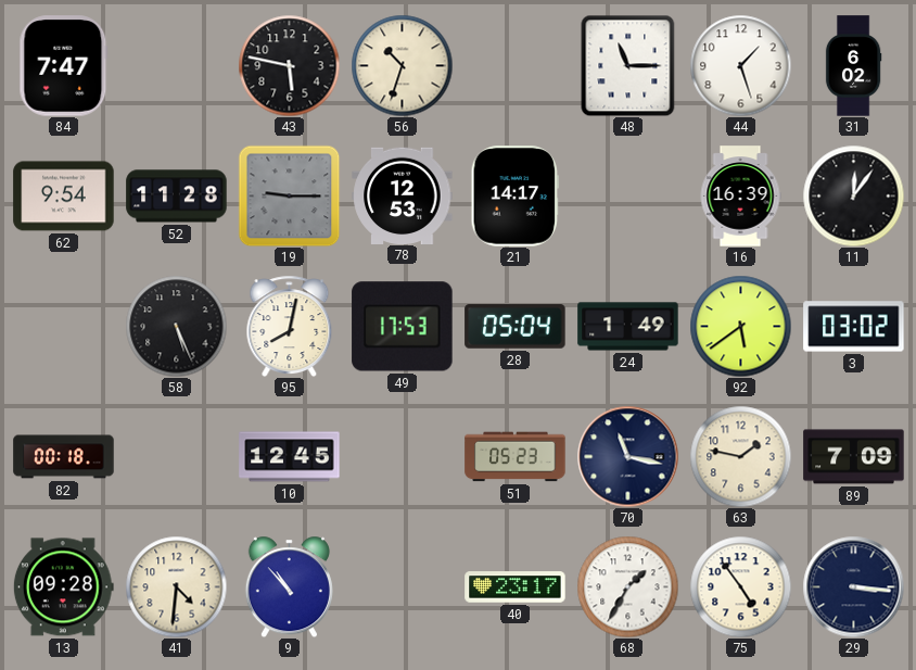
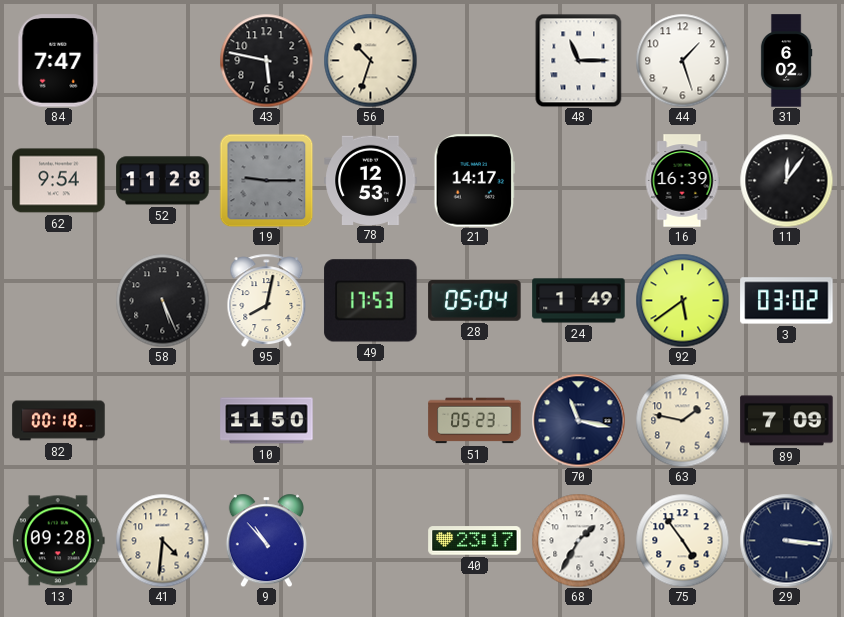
10: 12:45 -> 11:50 (267, 421)
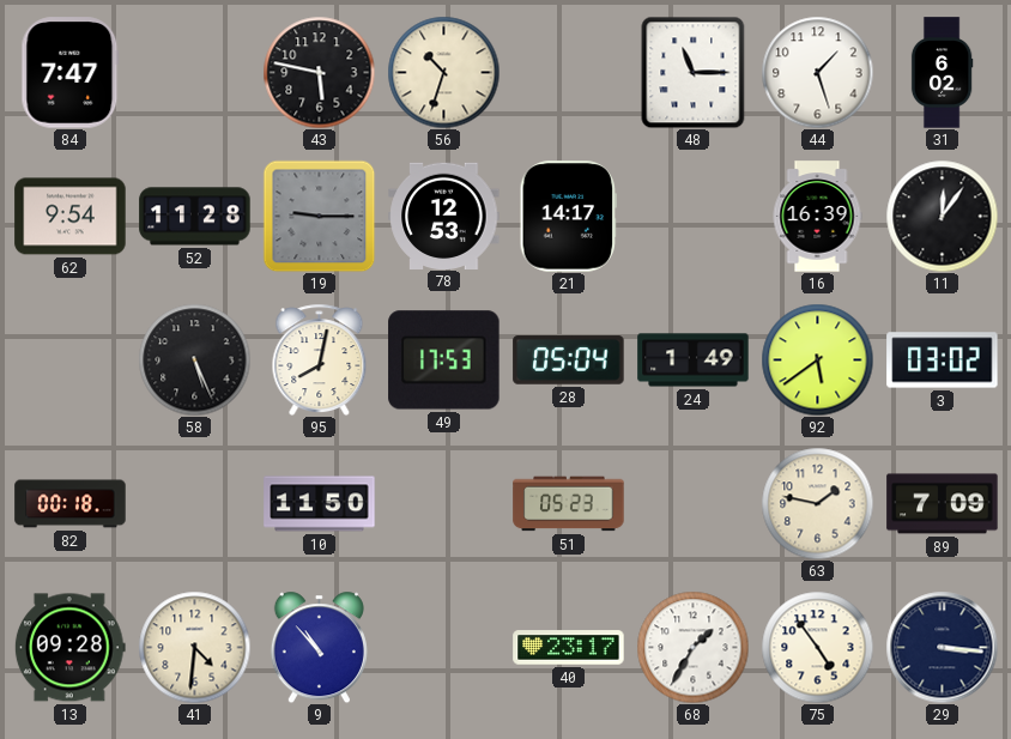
70: 11:17 -> none (578, 420)
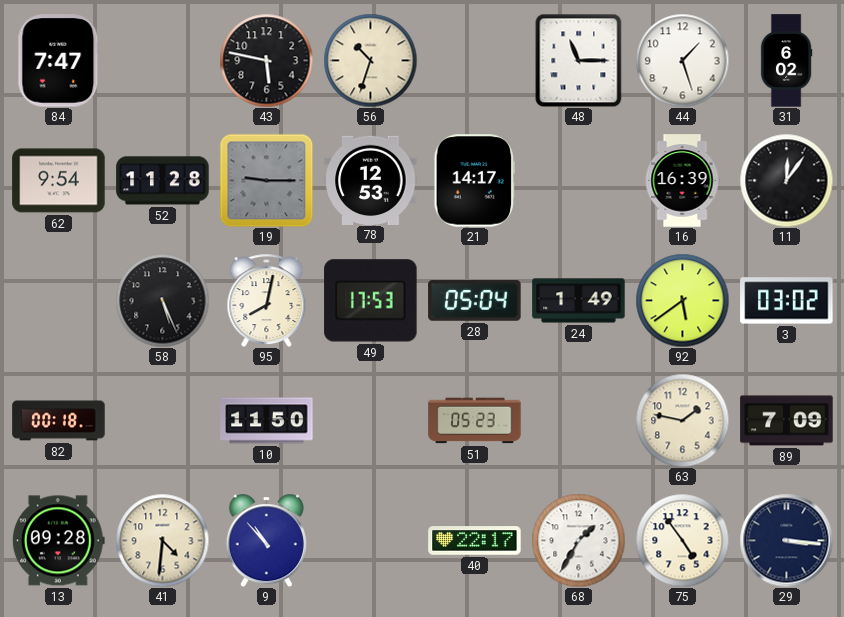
40: 23:17 -> 22:17 (475, 541)
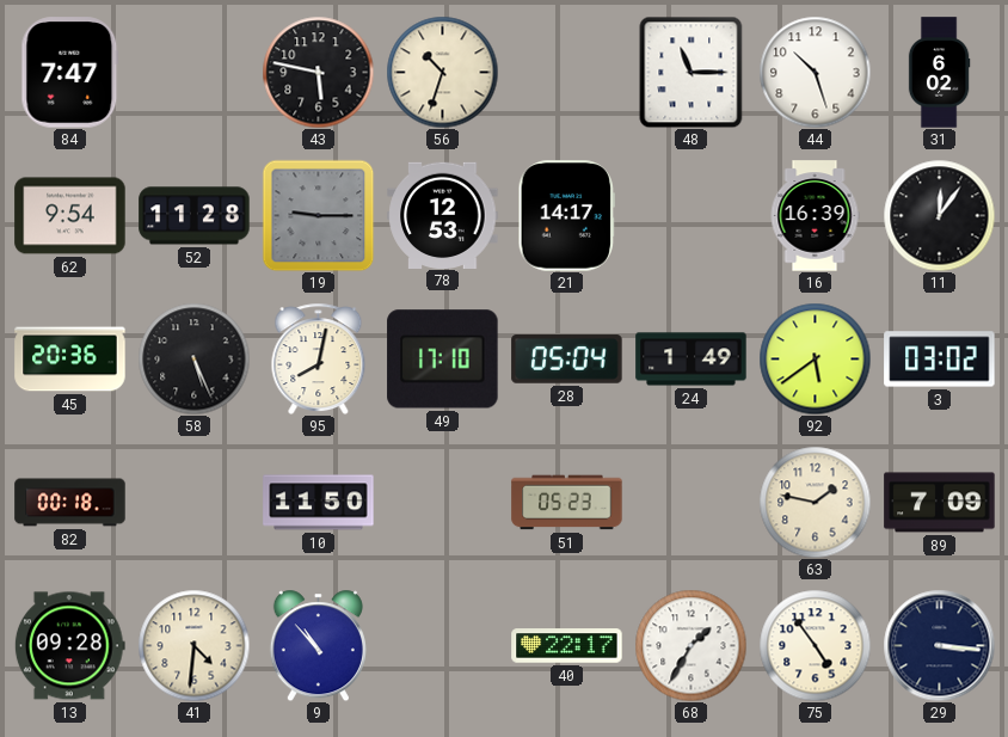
44: 1:27 -> 10:27 (815, 72)
45: none -> 20:36 (70, 360)
49: 17:53 -> 17:10 (443, 360)
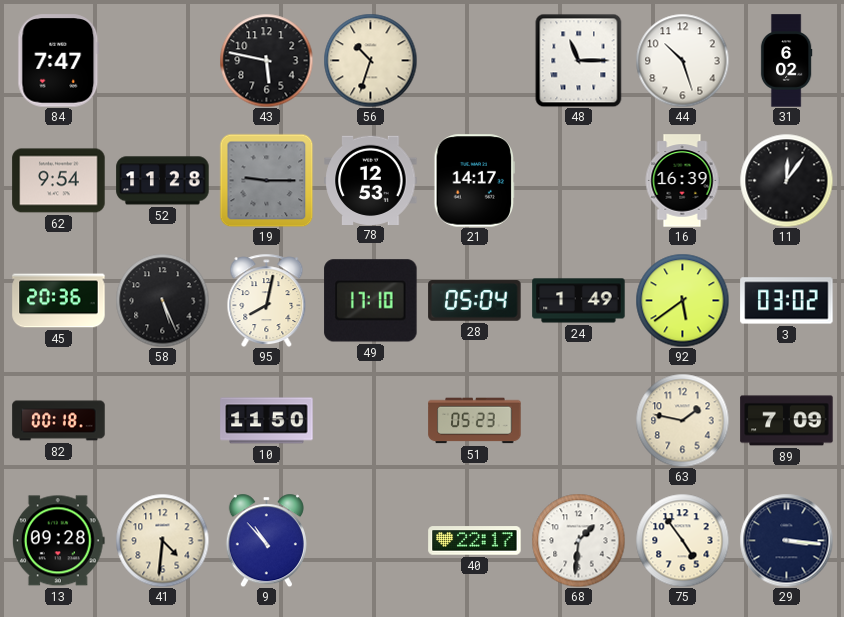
68: 1:35 -> 1:31 (578, 540)
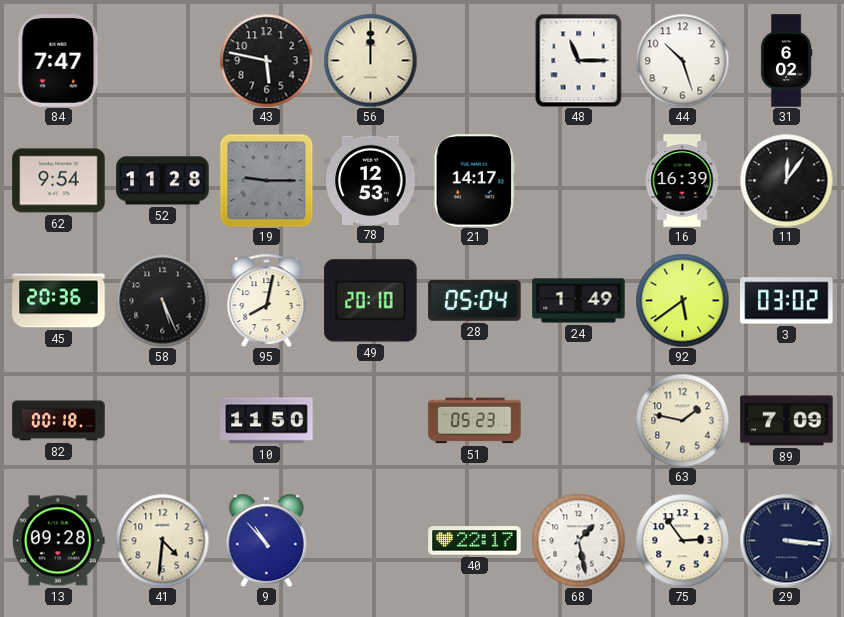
56: 10:33 -> 12:00 (370, 60)
49: 17:10 -> 20:10 (371, 301)
68: 1:31 -> 1:28 (578, 540)
75: 4:54 -> 2:54 (682, 540)
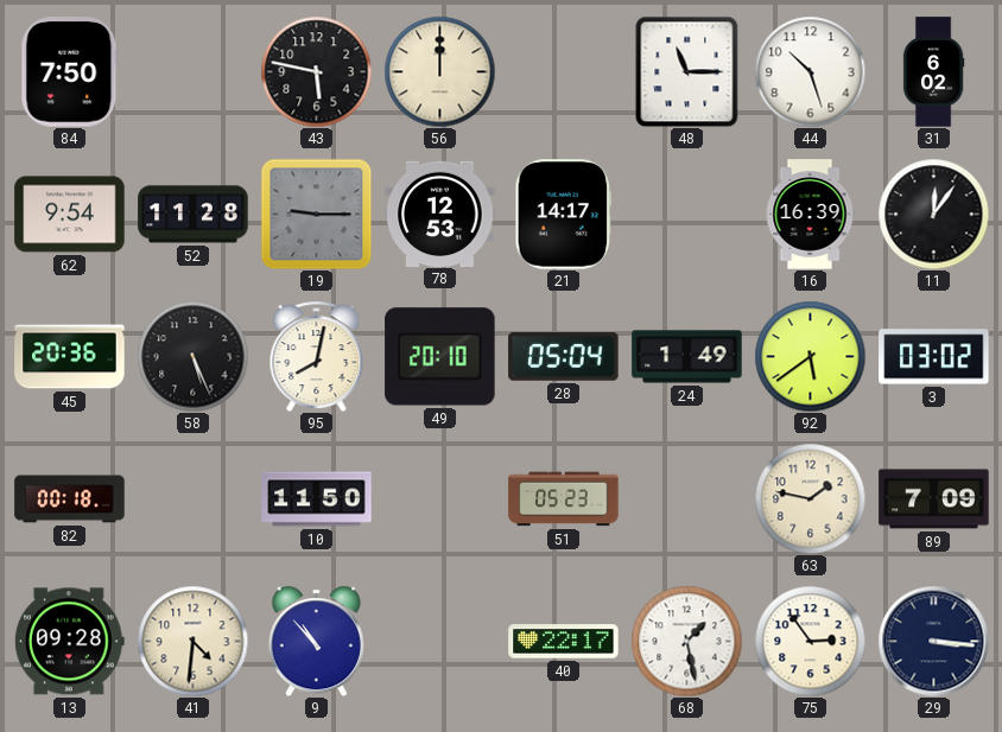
84: 7:47 -> 7:50 (70, 72)
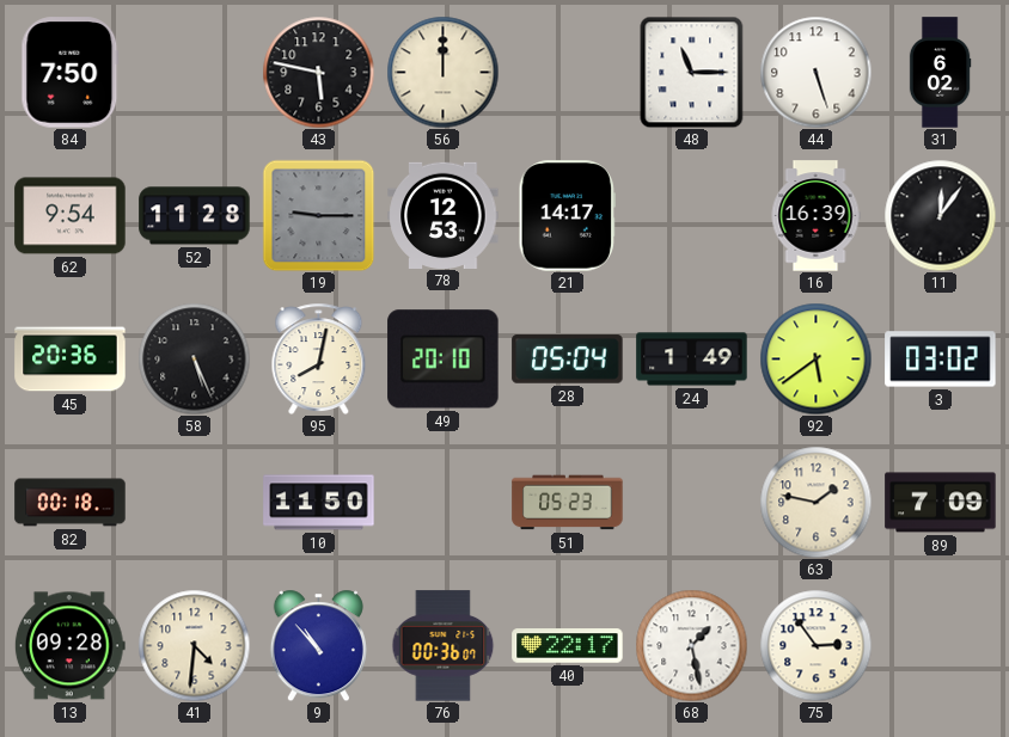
44: 10:27 -> 5:27 (815, 72)
76: none -> 00:36 (444, 646)
29: 3:16 -> none (933, 641)
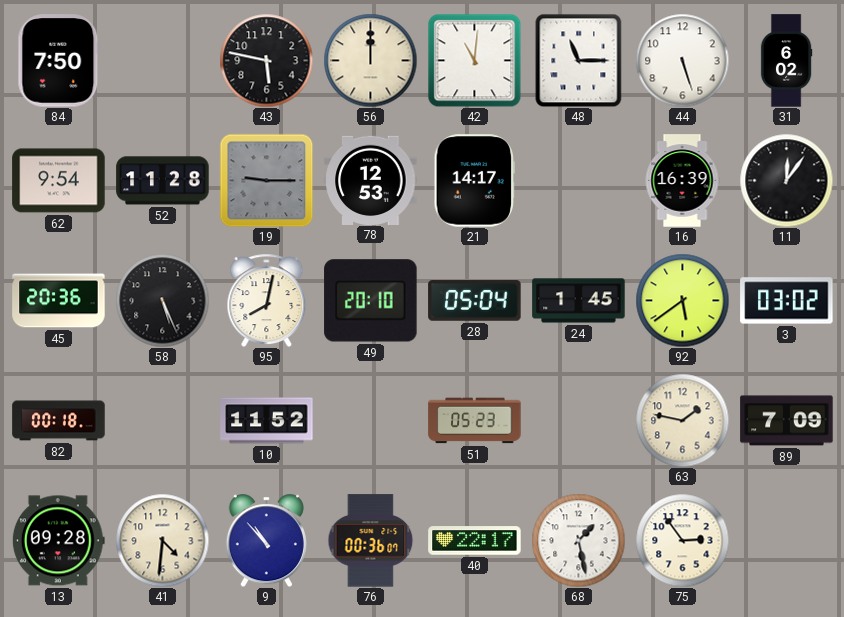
42: none -> 11:01 (474, 60)
24: 1:49 -> 1:45 (579, 301)
10: 11:50 -> 11:52 (267, 421)
